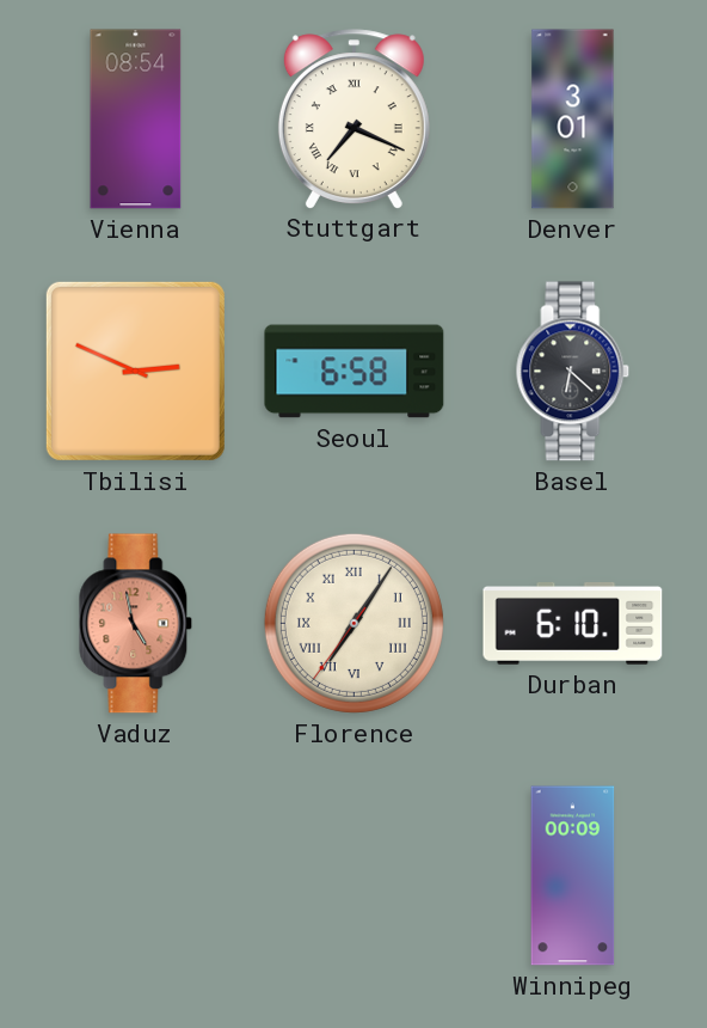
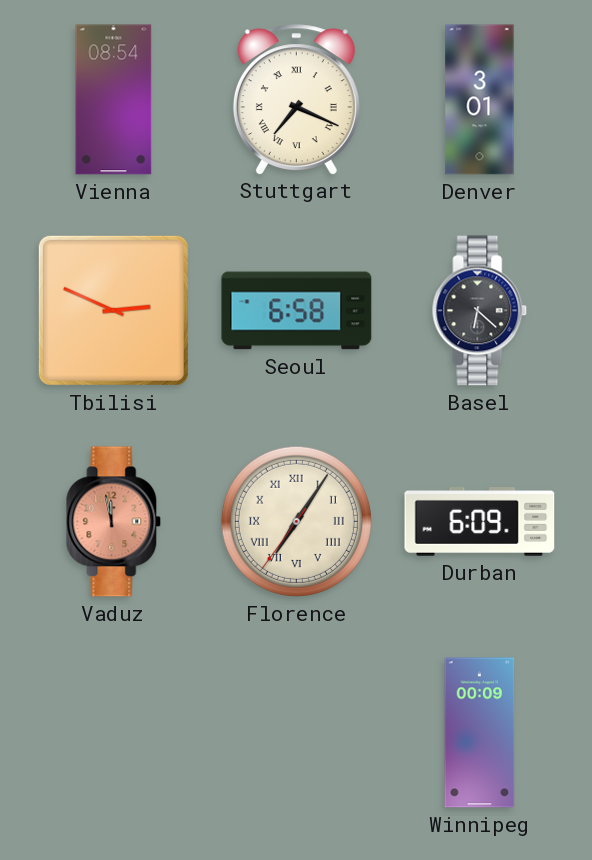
Vaduz: 4:58 -> 11:58 (114, 522)
Durban: 6:10 -> 6:09 (480, 522)
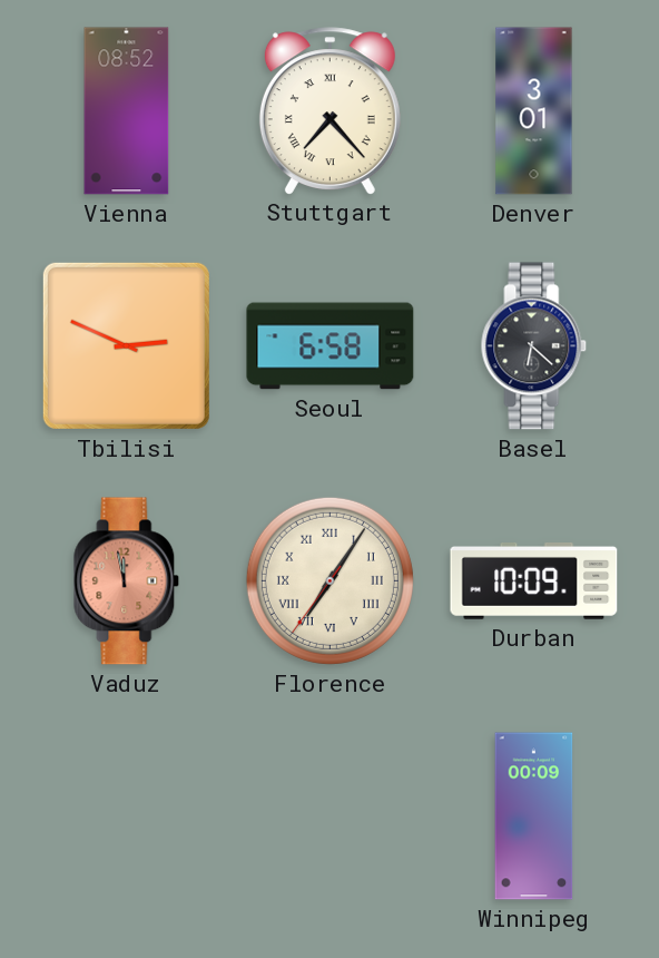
Vienna: 08:54 -> 08:52 (127, 111)
Stuttgart: 7:19 -> 7:23 (329, 110)
Durban: 6:09 -> 10:09 (534, 581)
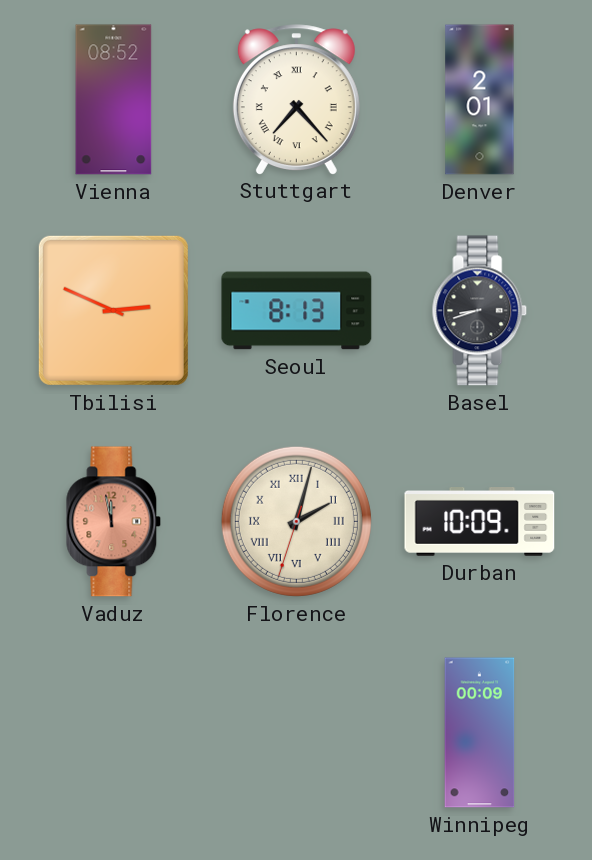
Denver: 3:01 -> 2:01 (480, 100)
Seoul: 6:58 -> 8:13 (297, 311)
Basel: 6:22 -> 8:42 (480, 311)
Florence: 7:05 -> 2:02 (296, 521)
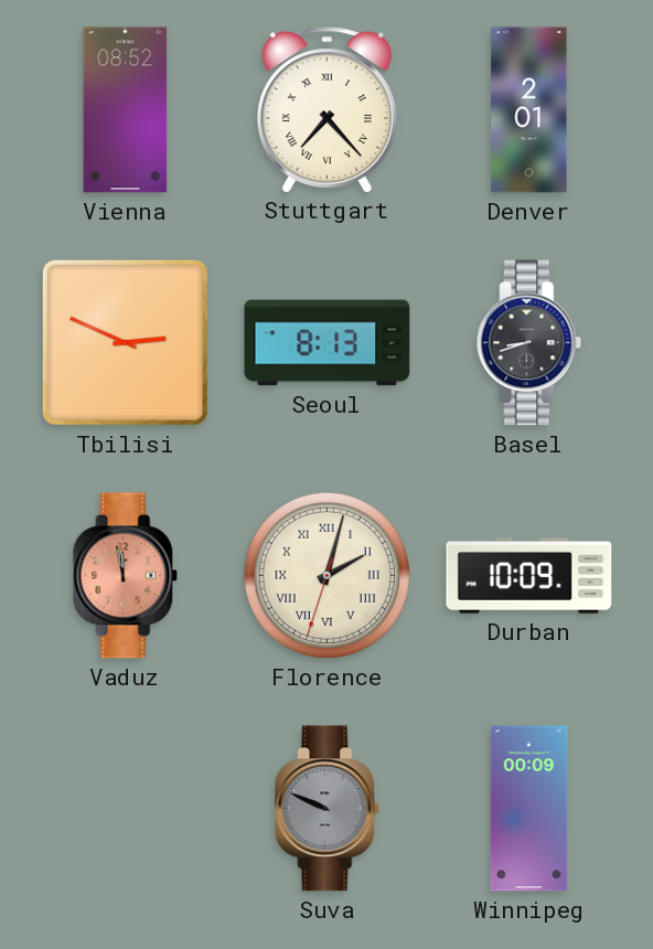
Suva: none -> 9:49 (328, 809)
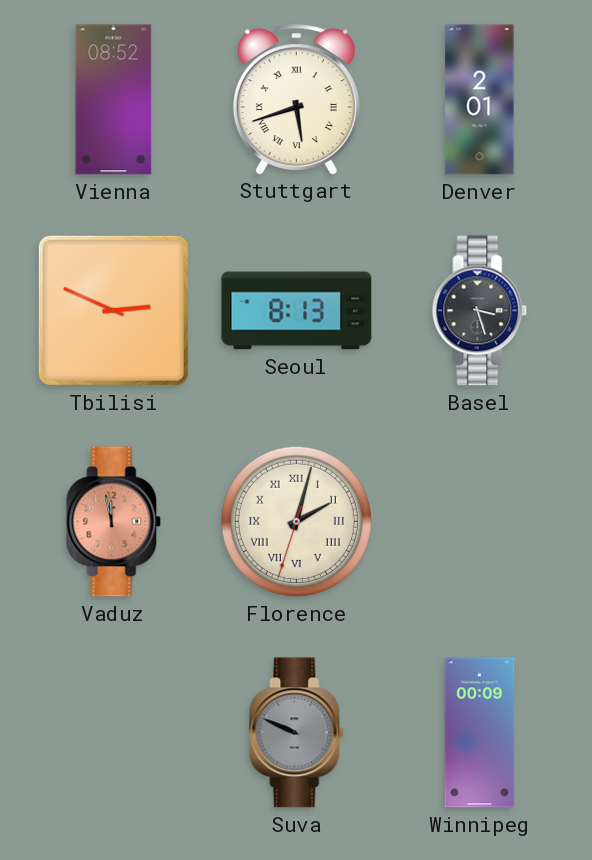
Stuttgart: 7:23 -> 5:42 (296, 99)
Basel: 8:42 -> 3:27 (480, 311)
Durban: 10:09 -> none (529, 576)
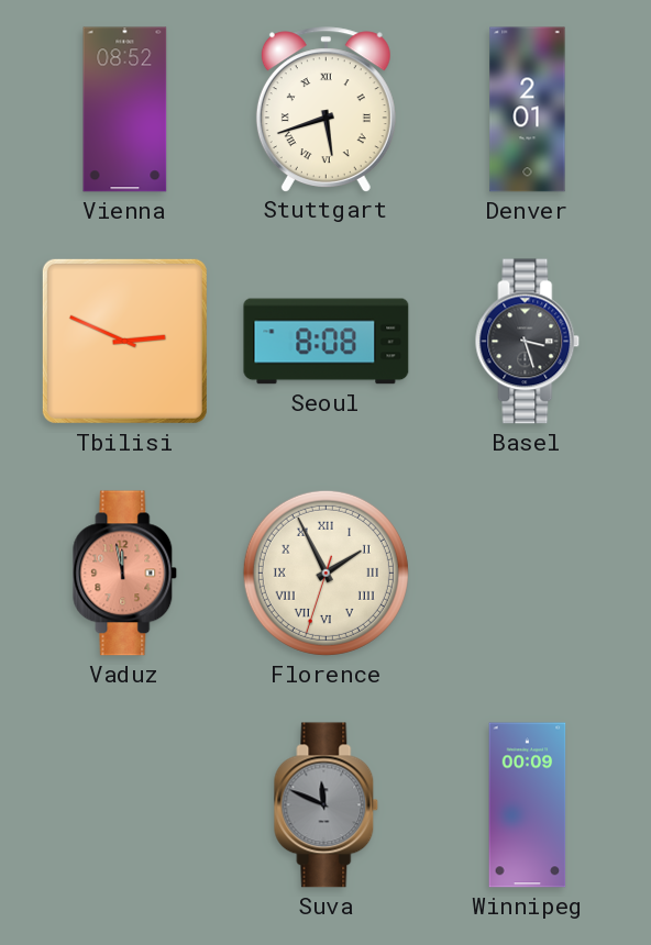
Seoul: 8:13 -> 8:08 (327, 342)
Florence: 2:02 -> 1:55 (325, 572)
Suva: 9:49 -> 11:49 (327, 805)
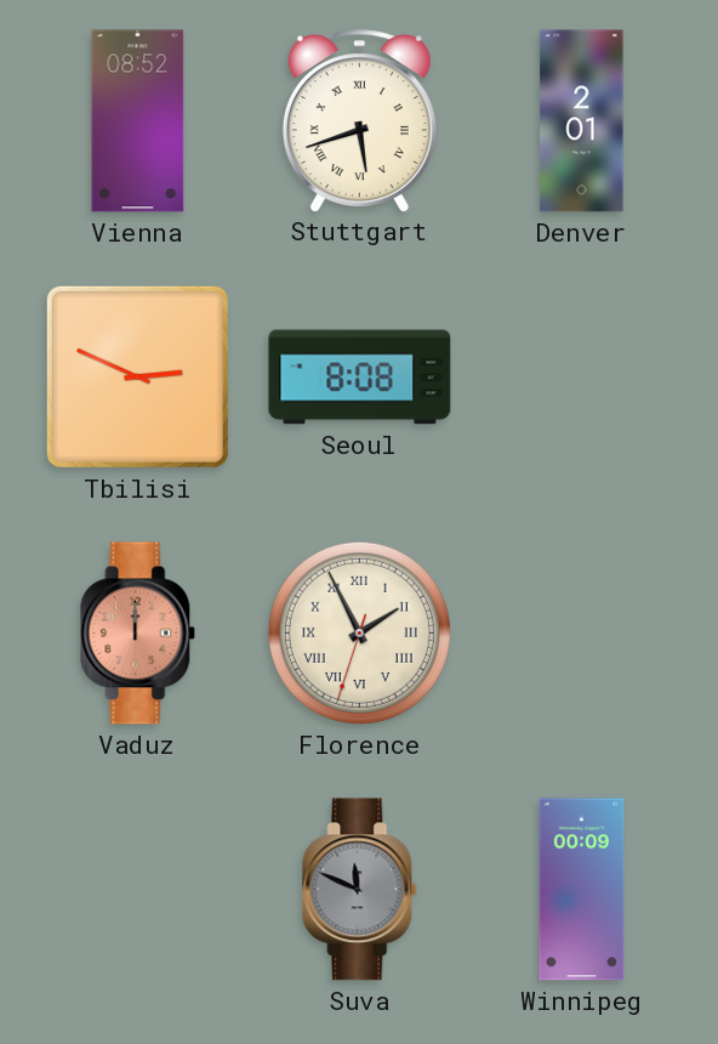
Basel: 3:27 -> none (528, 342)
Vaduz: 11:58 -> 12:00 (138, 634)
